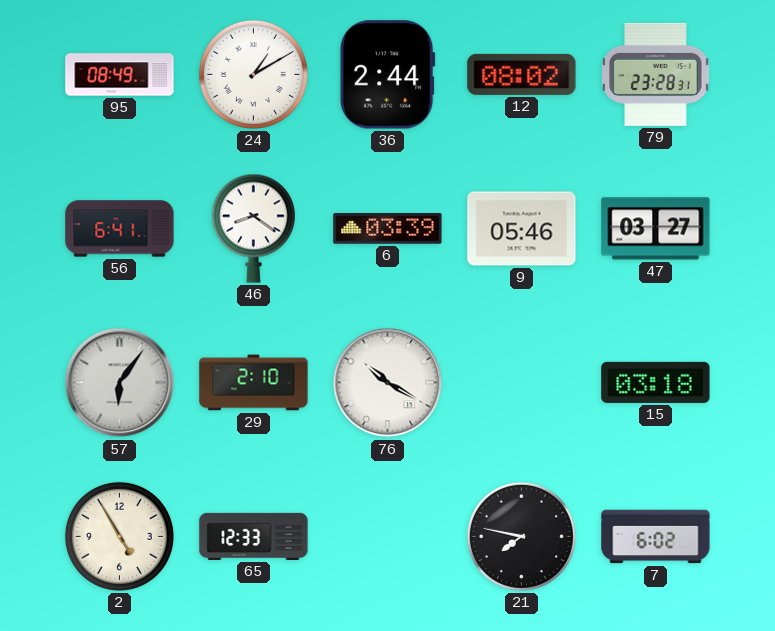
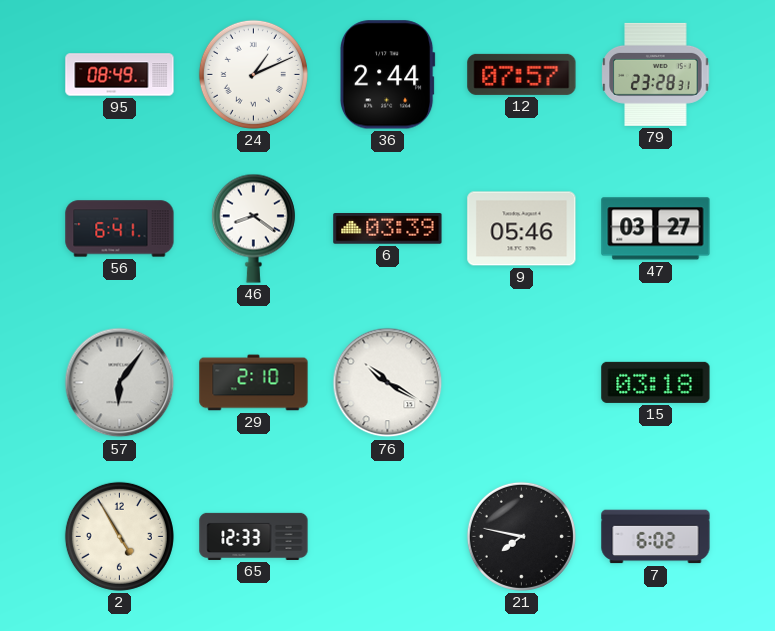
24: 1:10 -> 1:11 (253, 74)
12: 08:02 -> 07:57 (522, 74)
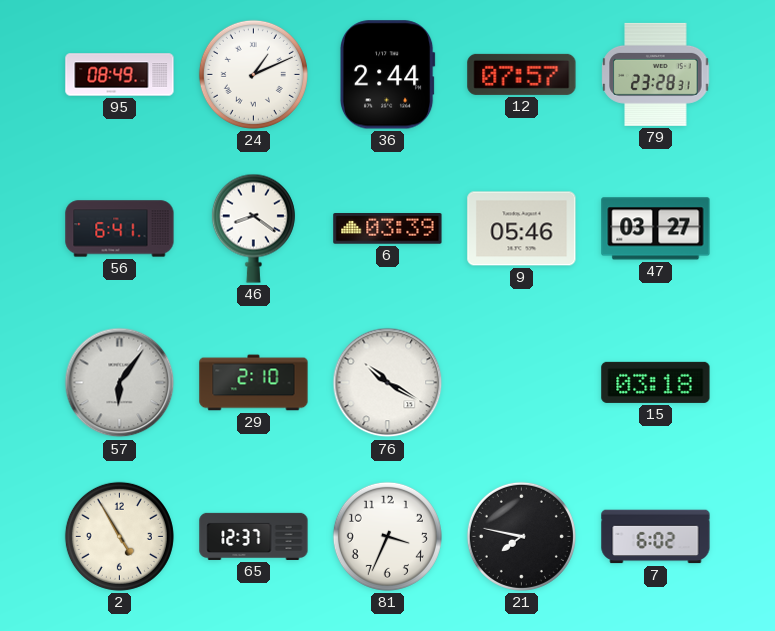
65: 12:33 -> 12:37 (254, 536)
81: none -> 3:34 (387, 536)
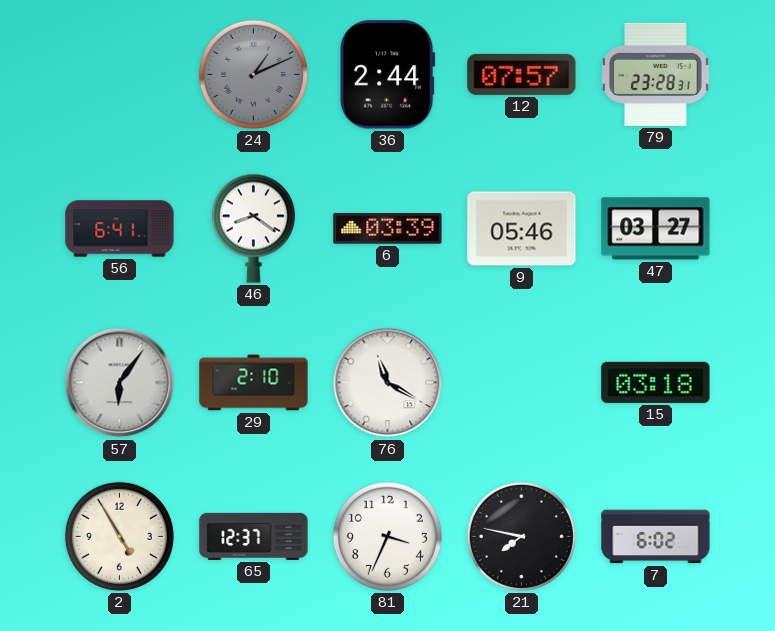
95: 08:49 -> none (120, 75)
24 dial: white -> grey (253, 74)
76: 10:20 -> 11:20 (388, 383)
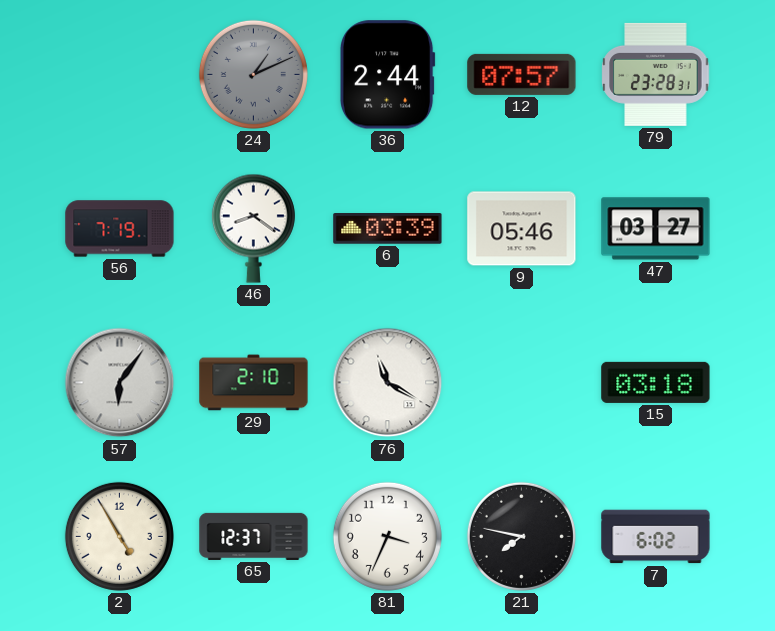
56: 6:41 -> 7:19 (120, 229)
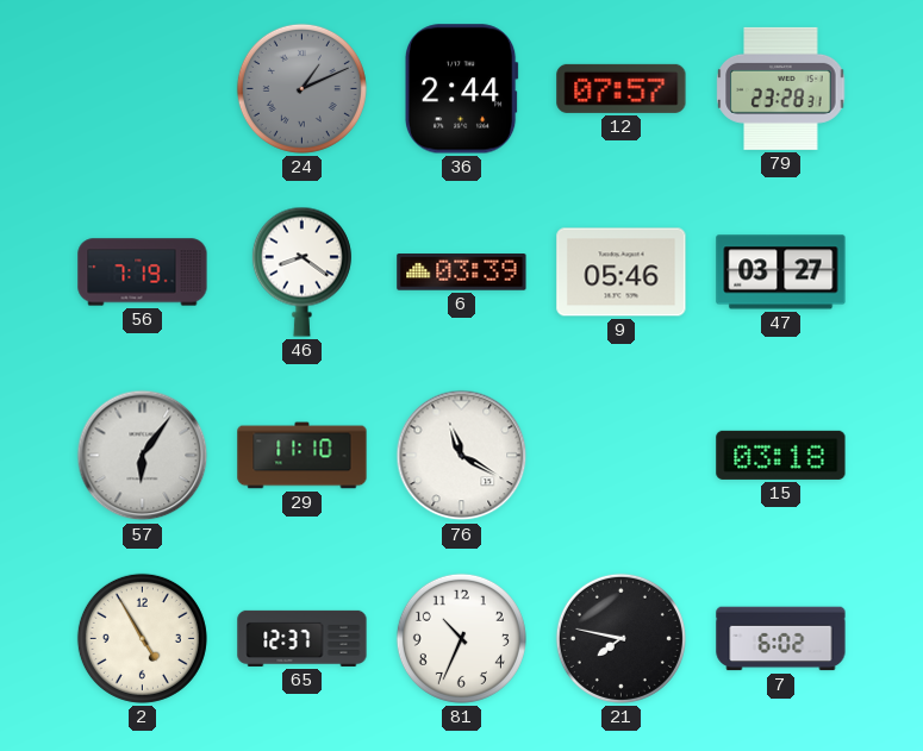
29: 2:10 -> 11:10 (303, 456)
81: 3:34 -> 10:34 (461, 638)
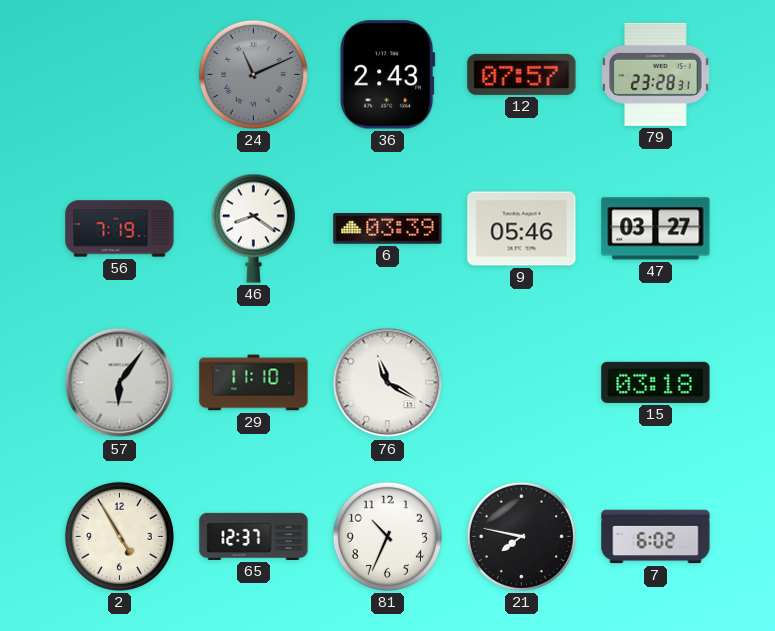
24: 1:11 -> 11:11 (253, 74)
36: 2:44 -> 2:43 (387, 75)
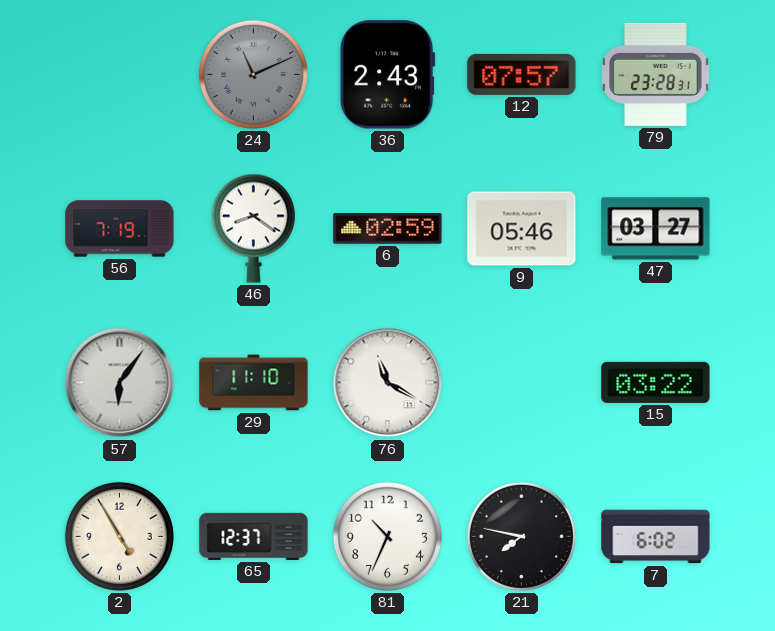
6: 03:39 -> 02:59 (388, 229)
15: 03:18 -> 03:22 (656, 382)
